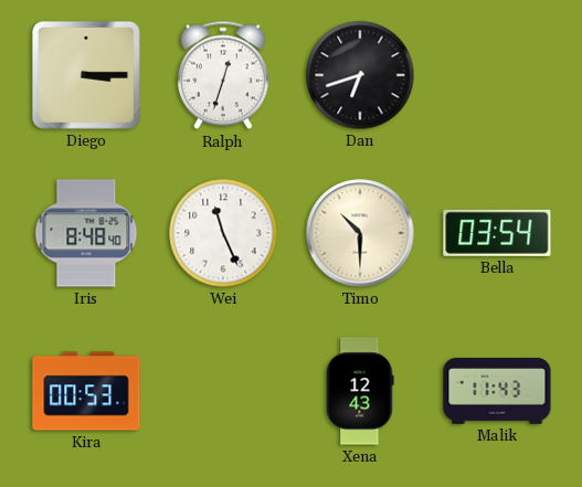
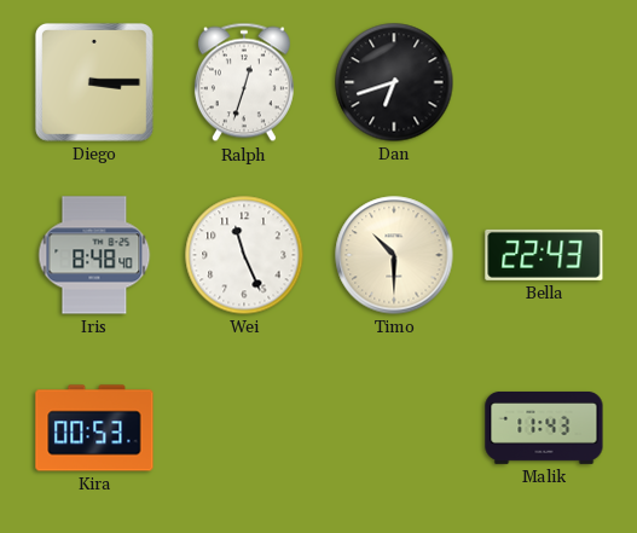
Bella: 03:54 -> 22:43 (544, 255)
Xena: 12:43 -> none (360, 391)
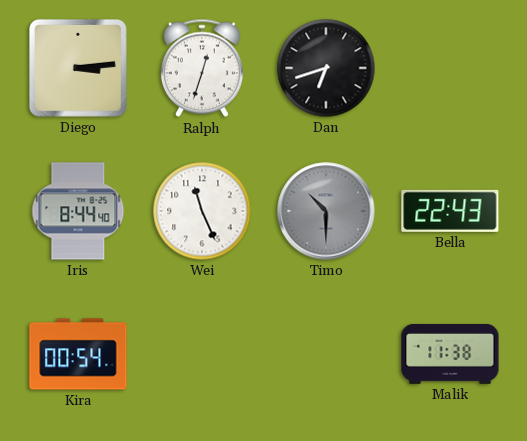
Diego: 3:15 -> 3:14 (78, 68)
Iris: 8:48 -> 8:44 (78, 211)
Timo dial: cream -> grey (326, 211)
Kira: 00:53 -> 00:54 (78, 354)
Malik: 11:43 -> 11:38 (450, 354)
